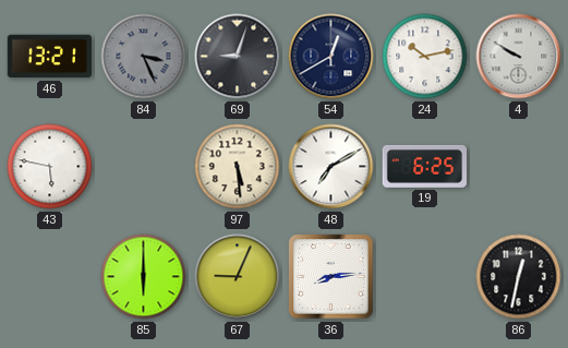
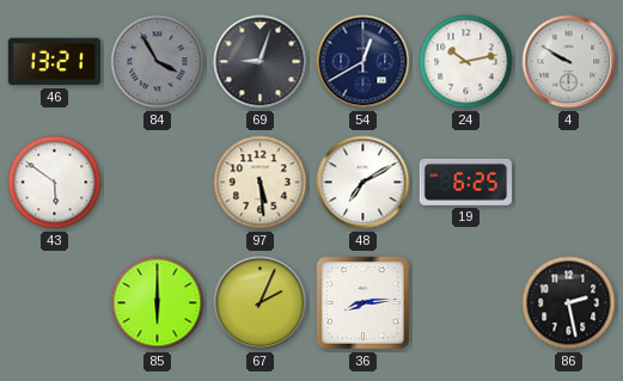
84: 3:26 -> 3:55 (158, 62)
43: 5:47 -> 5:51 (55, 183)
67: 9:04 -> 2:04 (261, 303)
86: 12:32 -> 2:28 (569, 303)
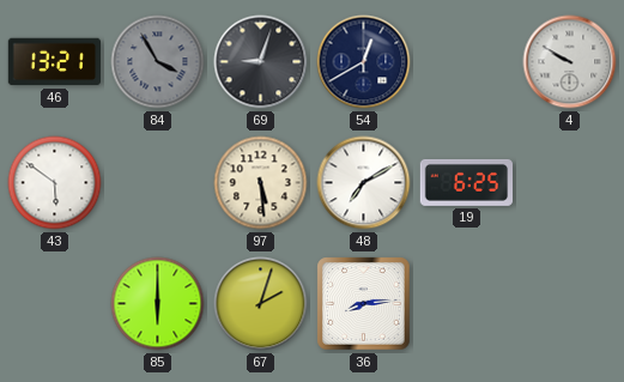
24: 10:13 -> none (466, 62)
67: 2:04 -> 2:03 (261, 304)
86: 2:28 -> none (569, 303)
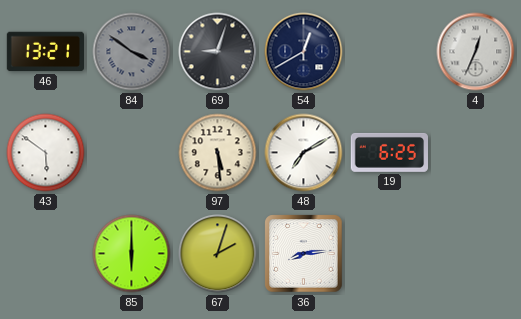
84: 3:55 -> 3:51 (132, 52)
4: 9:50 -> 12:34 (476, 52)
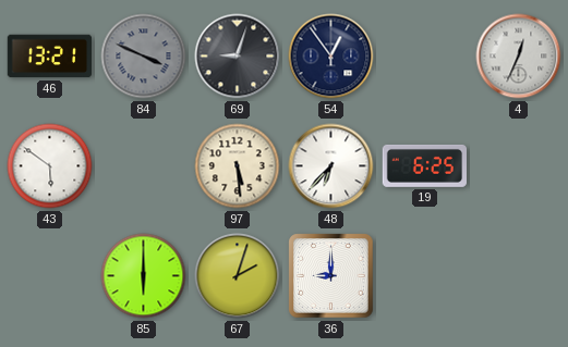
84: 3:51 -> 3:49 (144, 57)
54: 12:40 -> 12:54 (331, 57)
48: 7:10 -> 6:37 (331, 166)
36: 8:14 -> 9:00 (331, 276)
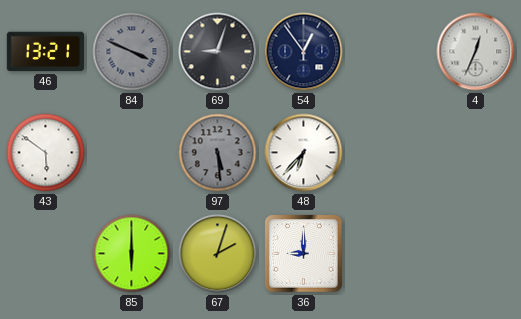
97 dial: cream -> grey (218, 153)
19: 6:25 -> none (424, 165)
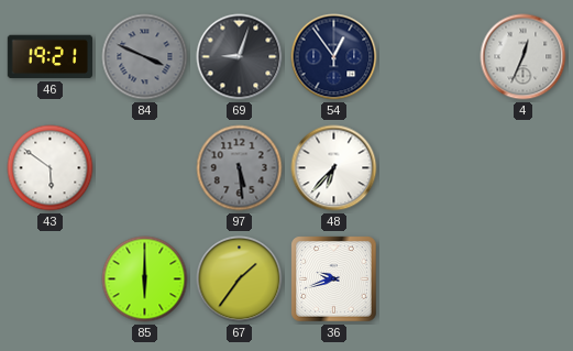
46: 13:21 -> 19:21 (49, 57)
67: 2:03 -> 1:36 (240, 279)
36: 9:00 -> 9:42 (334, 279)
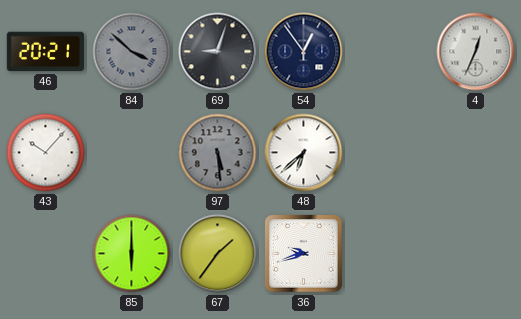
46: 19:21 -> 20:21 (45, 52)
84: 3:49 -> 3:52 (132, 52)
43: 5:51 -> 10:07 (46, 153)
48: 6:37 -> 6:38 (304, 153)
